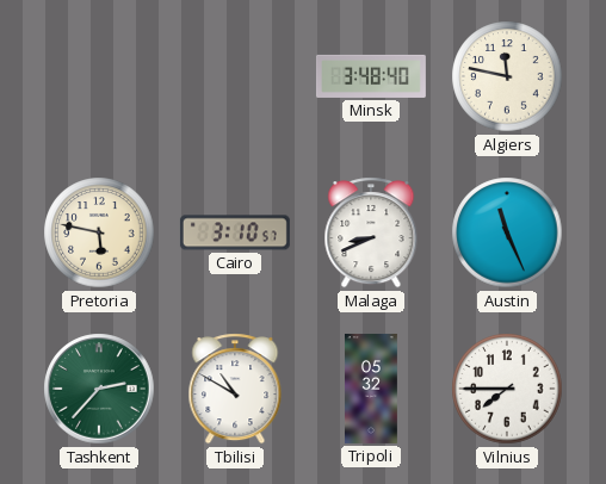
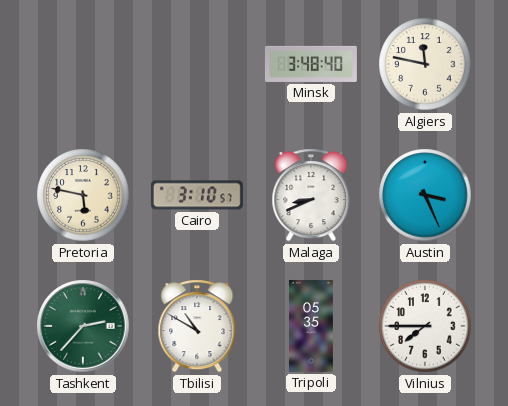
Austin: 11:26 -> 3:26 (425, 195)
Tripoli: 05:32 -> 05:35 (311, 326)
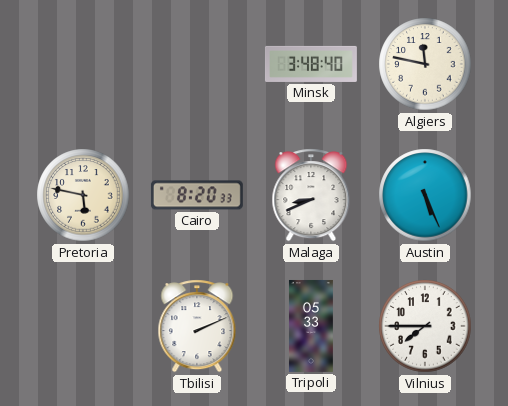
Cairo: 3:10 -> 8:20 (197, 195)
Austin: 3:26 -> 5:26 (425, 195)
Tashkent: 2:37 -> none (83, 326)
Tbilisi: 10:50 -> 2:11 (197, 326)
Tripoli: 05:35 -> 05:33 (311, 326)
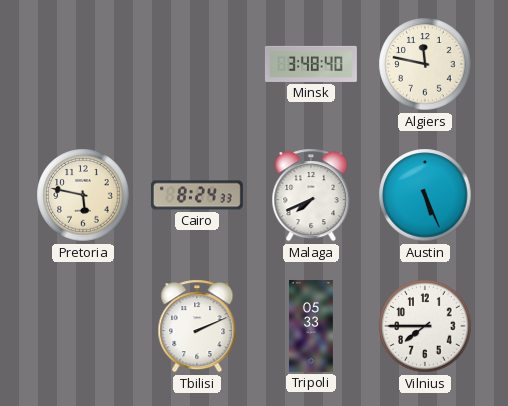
Cairo: 8:20 -> 8:24 (197, 195)
Malaga: 8:41 -> 7:41 (311, 195)
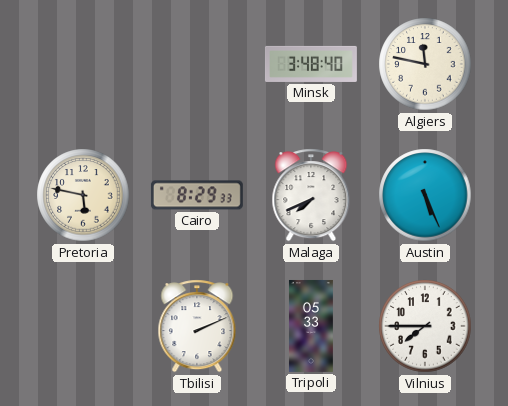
Cairo: 8:24 -> 8:29 (197, 195)
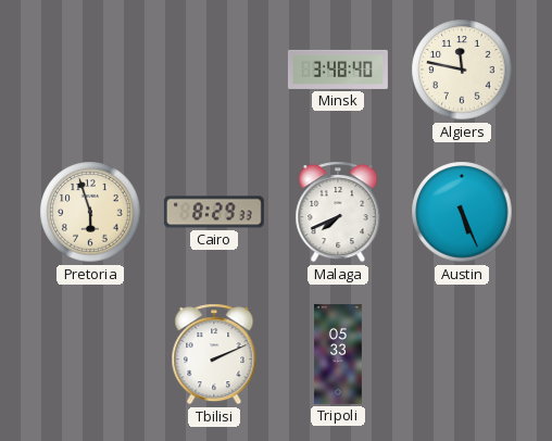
Pretoria: 5:47 -> 5:57 (90, 212)
Vilnius: 7:45 -> none (425, 326)
